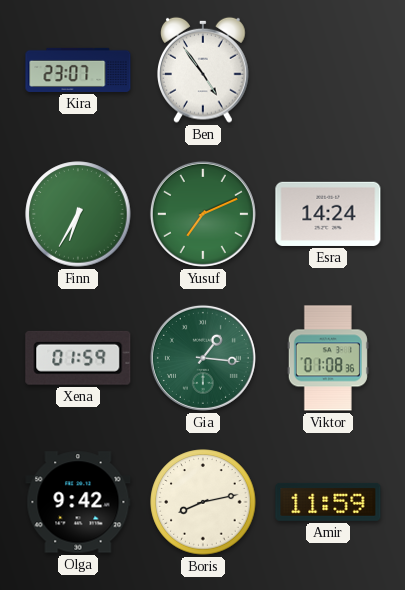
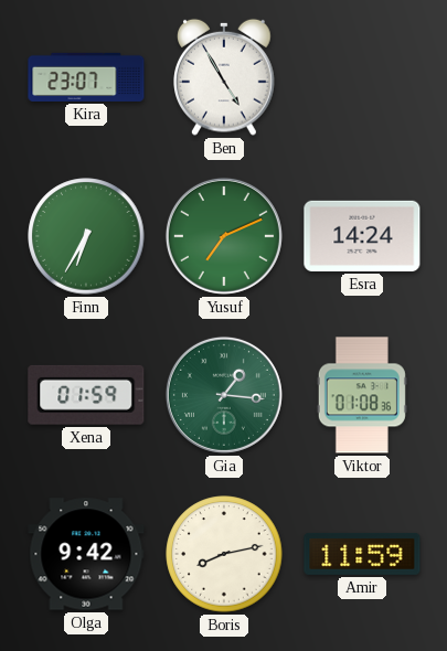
Ben: 4:54 -> 4:55 (225, 77)
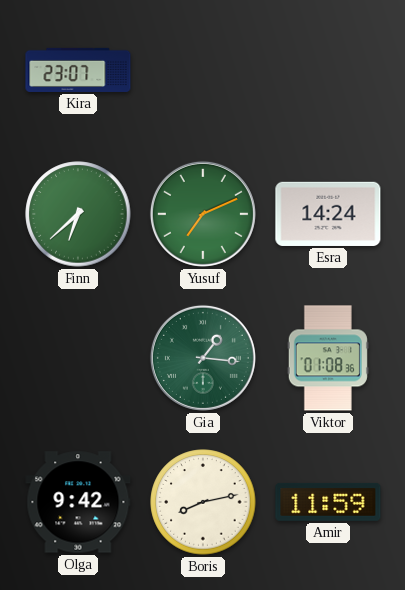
Ben: 4:55 -> none (225, 77)
Finn: 6:35 -> 6:38 (78, 214)
Xena: 01:59 -> none (86, 395)
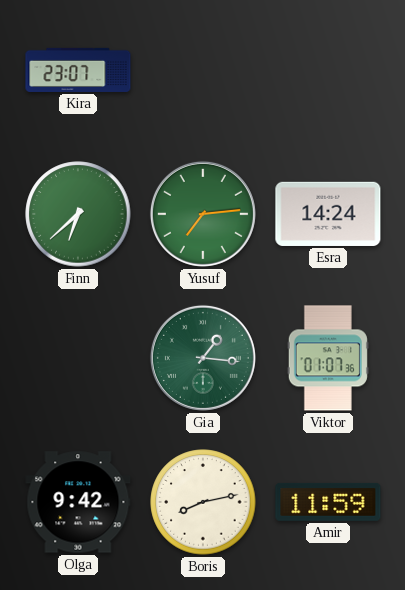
Yusuf: 7:11 -> 7:14 (203, 214)
Viktor: 01:08 -> 01:07 (328, 358)
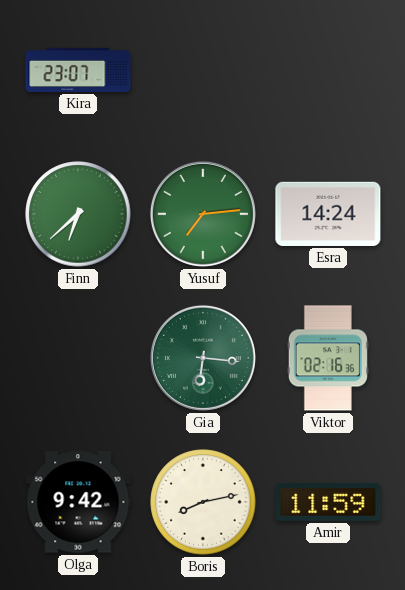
Gia: 1:16 -> 6:16 (203, 358)
Viktor: 01:07 -> 02:16 (328, 358)
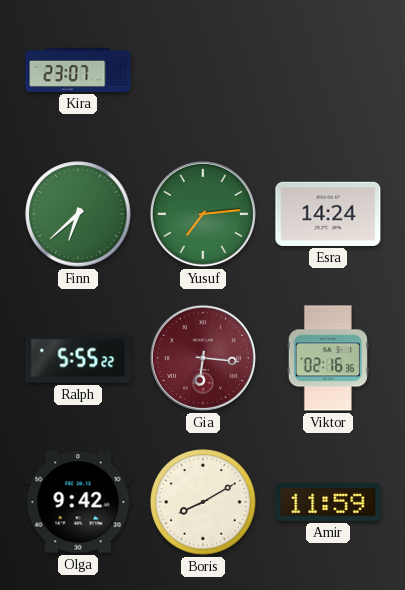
Ralph: none -> 5:55 (78, 358)
Gia dial: green -> burgundy (203, 358)
Boris: 8:13 -> 8:10 (203, 502)
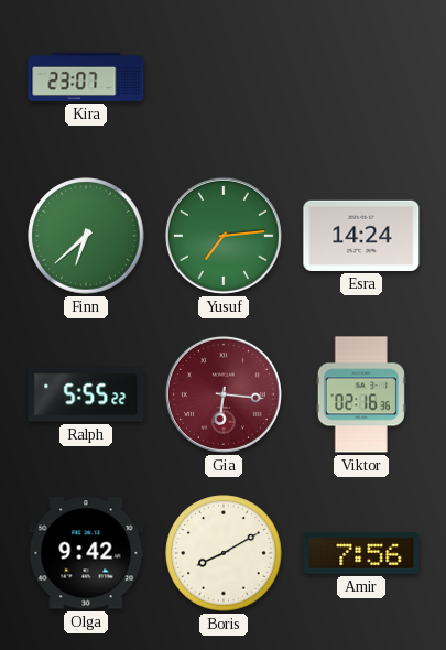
Amir: 11:59 -> 7:56 (361, 553)
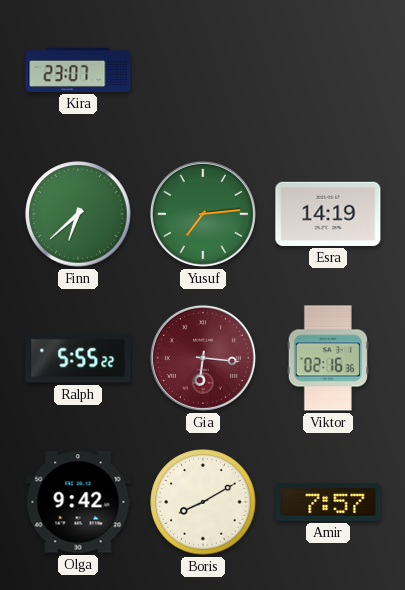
Esra: 14:24 -> 14:19 (328, 214)
Amir: 7:56 -> 7:57 (328, 502)
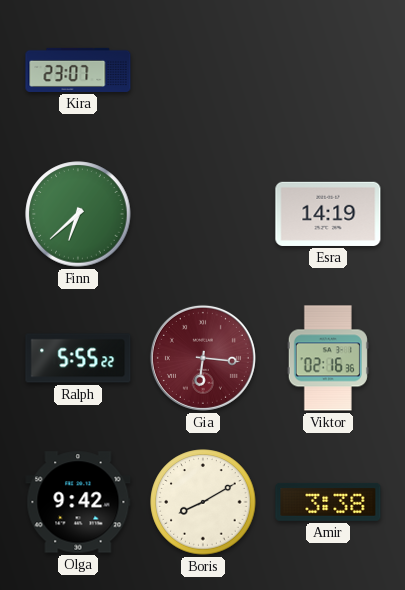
Yusuf: 7:14 -> none (203, 214)
Amir: 7:57 -> 3:38 (328, 502)
